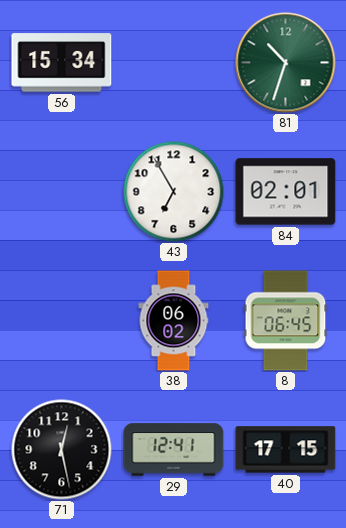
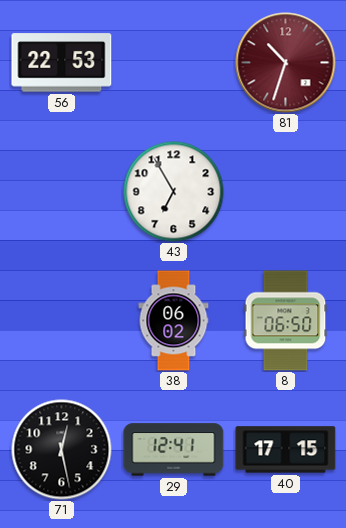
56: 15:34 -> 22:53 (62, 63)
81 dial: green -> burgundy (286, 63)
84: 02:01 -> none (286, 192)
8: 06:45 -> 06:50 (286, 321)
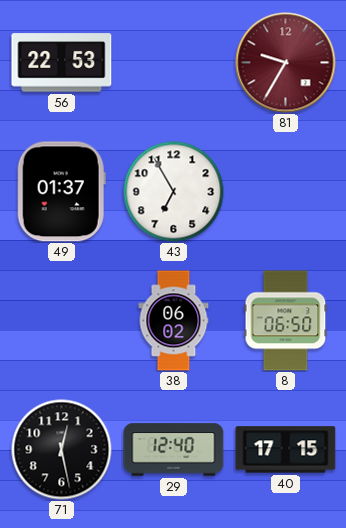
81: 10:33 -> 9:35 (286, 63)
49: none -> 01:37 (61, 192)
29: 12:41 -> 12:40 (174, 450)
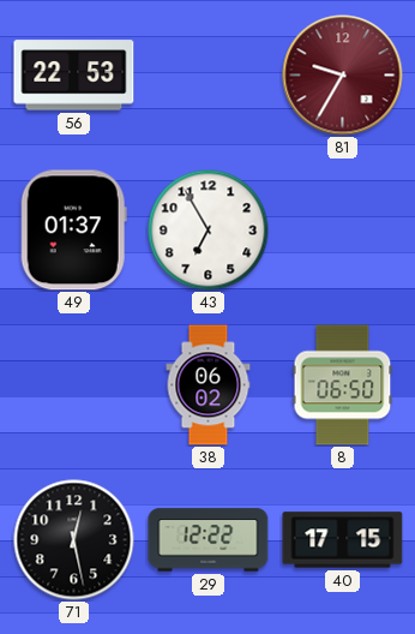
29: 12:40 -> 12:22 (209, 540)
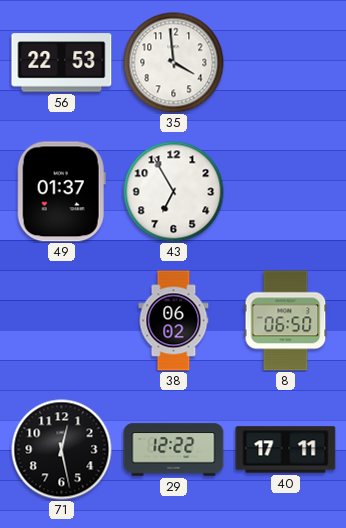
35: none -> 3:59 (174, 63)
81: 9:35 -> none (343, 76)
40: 17:15 -> 17:11 (286, 450)
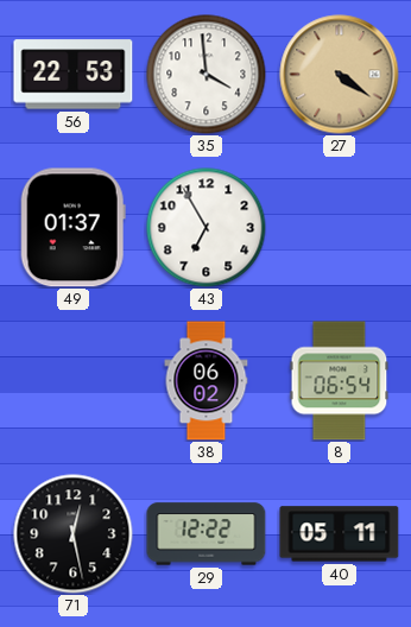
27: none -> 4:21 (340, 75)
8: 06:50 -> 06:54 (340, 381)
40: 17:11 -> 05:11 (340, 534)
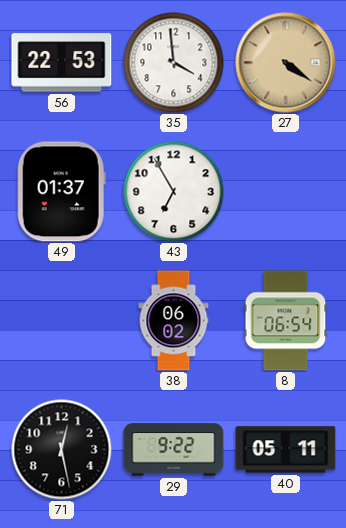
29: 12:22 -> 9:22 (174, 450)
